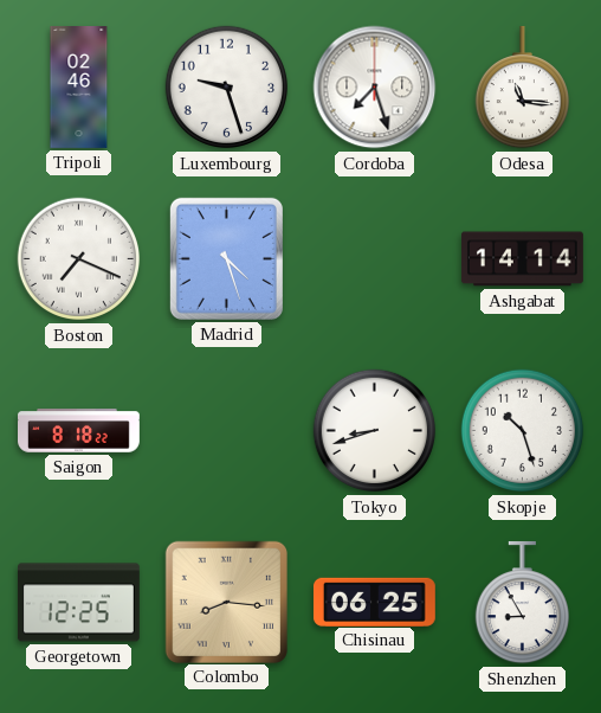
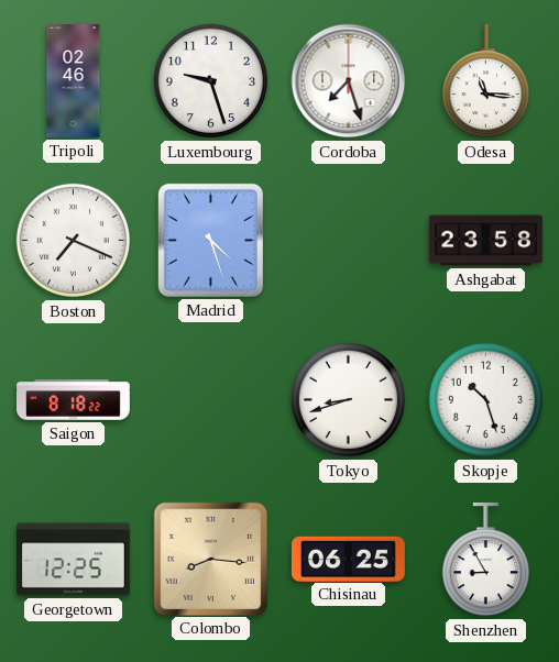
Ashgabat: 14:14 -> 23:58 (485, 241)
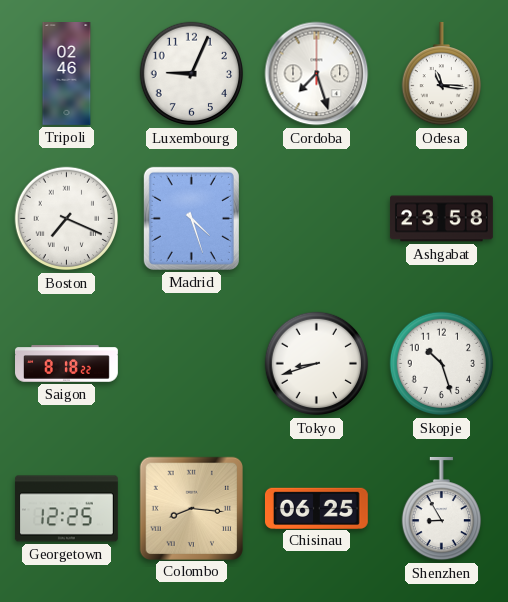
Luxembourg: 9:27 -> 9:04 (192, 74)
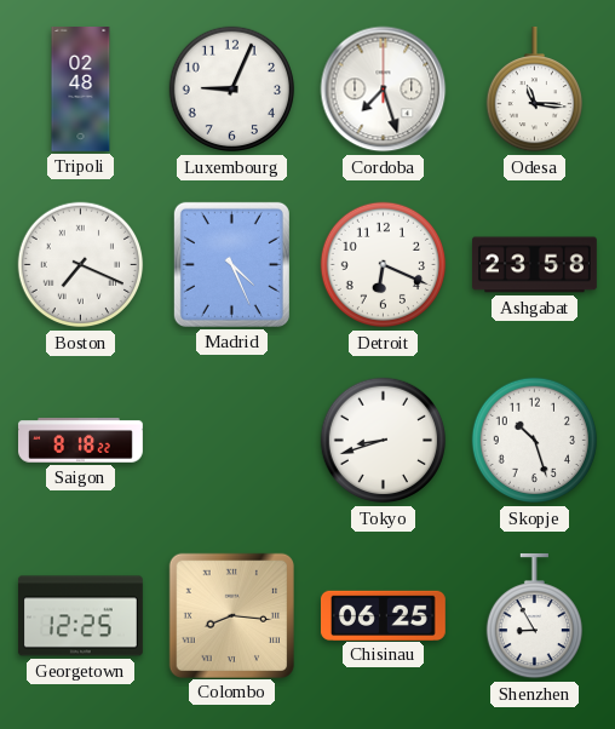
Tripoli: 02:46 -> 02:48 (81, 90)
Madrid: 4:27 -> 4:26 (231, 264)
Detroit: none -> 6:19 (384, 265)
